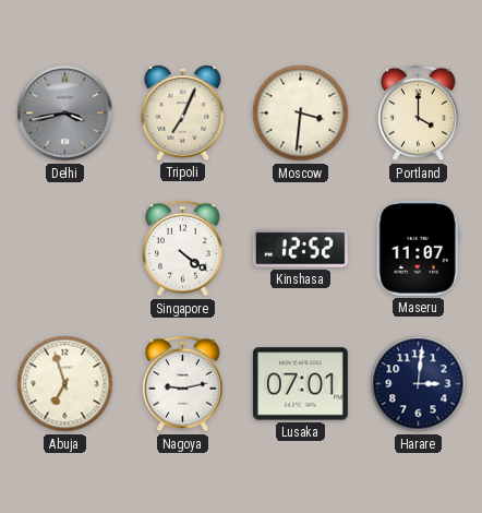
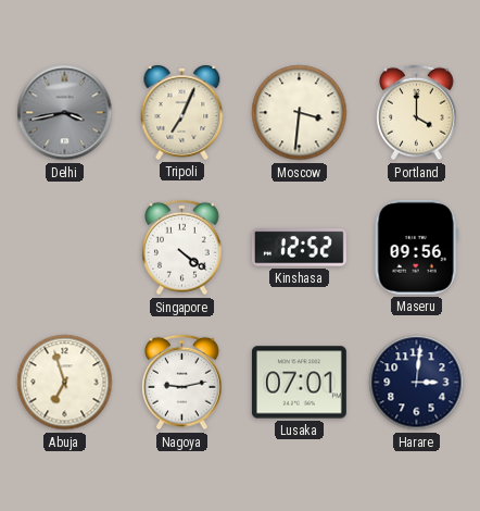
Maseru: 11:07 -> 09:56 (416, 247)
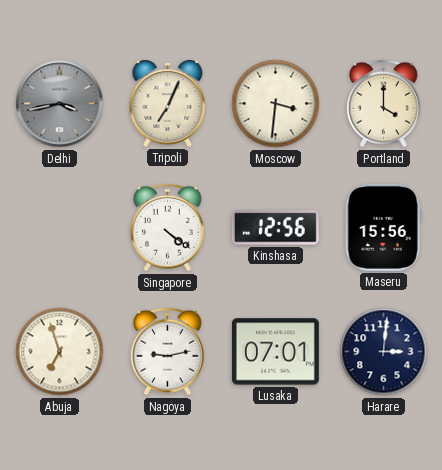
Kinshasa: 12:52 -> 12:56 (275, 228)
Maseru: 09:56 -> 15:56 (383, 227)
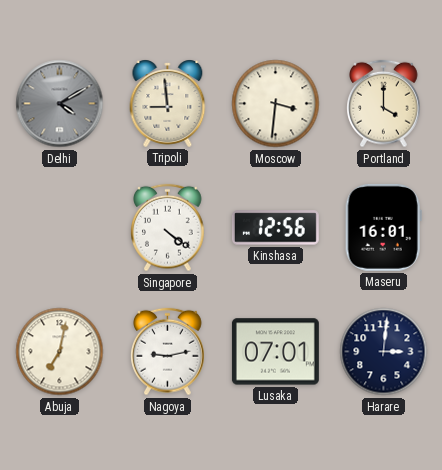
Delhi: 3:43 -> 4:10 (60, 104)
Tripoli: 7:04 -> 8:59 (168, 103)
Maseru: 15:56 -> 16:01 (383, 227)
Abuja: 6:57 -> 7:02 (60, 352)
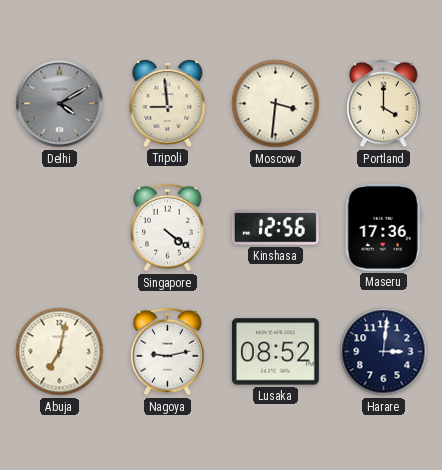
Maseru: 16:01 -> 17:36 (383, 227)
Lusaka: 07:01 -> 08:52 (275, 352)
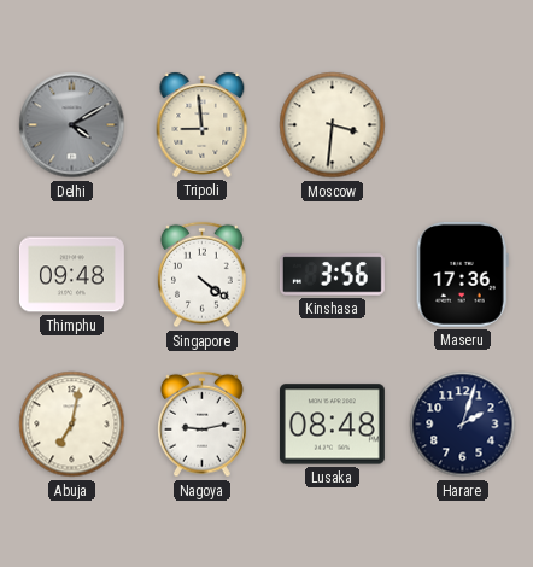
Portland: 4:00 -> none (384, 104)
Thimphu: none -> 09:48 (71, 275)
Kinshasa: 12:56 -> 3:56 (332, 275)
Lusaka: 08:52 -> 08:48 (332, 425)
Harare: 3:01 -> 2:03 (463, 425)
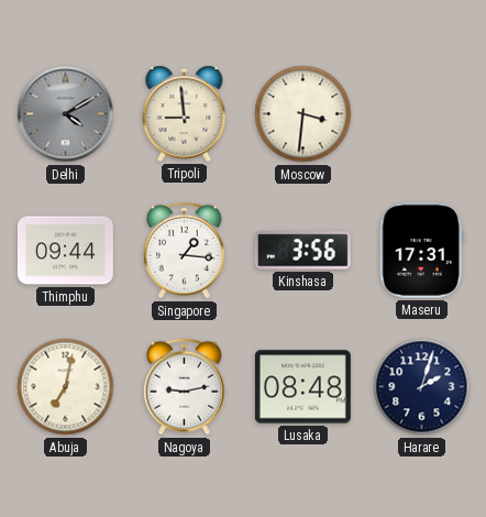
Thimphu: 09:48 -> 09:44 (65, 251)
Singapore: 4:21 -> 1:16 (185, 251)
Maseru: 17:36 -> 17:31 (421, 250)
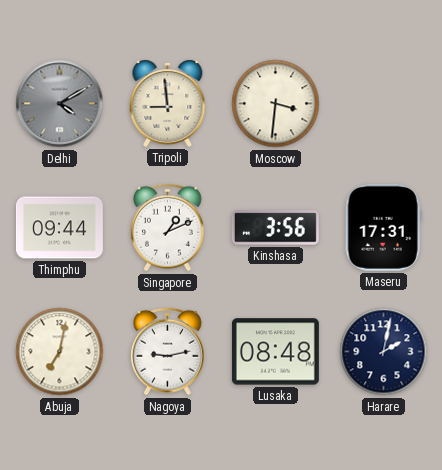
Singapore: 1:16 -> 1:11 (168, 228)
Harare: 2:03 -> 2:02 (384, 352)
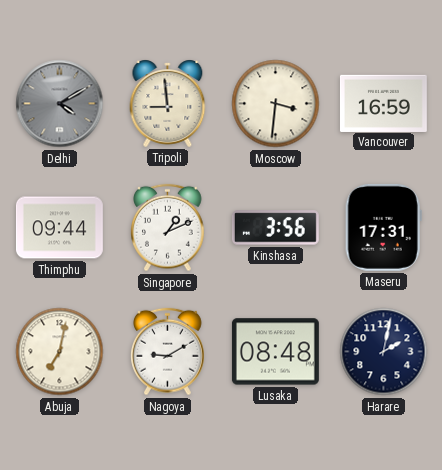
Vancouver: none -> 16:59 (383, 103)
Nagoya: 9:13 -> 9:10 (168, 352)
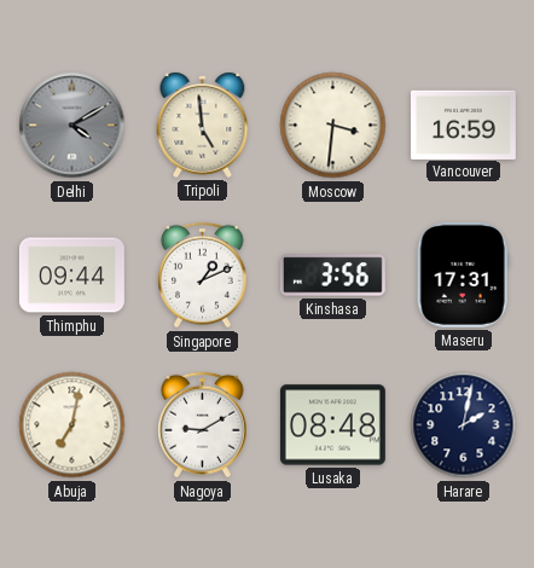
Tripoli: 8:59 -> 4:59 (203, 124)
